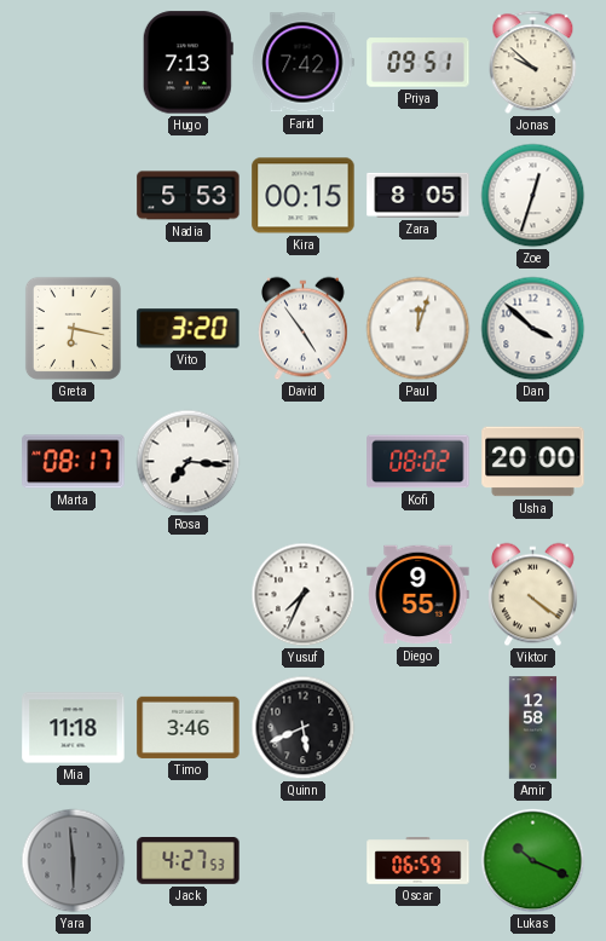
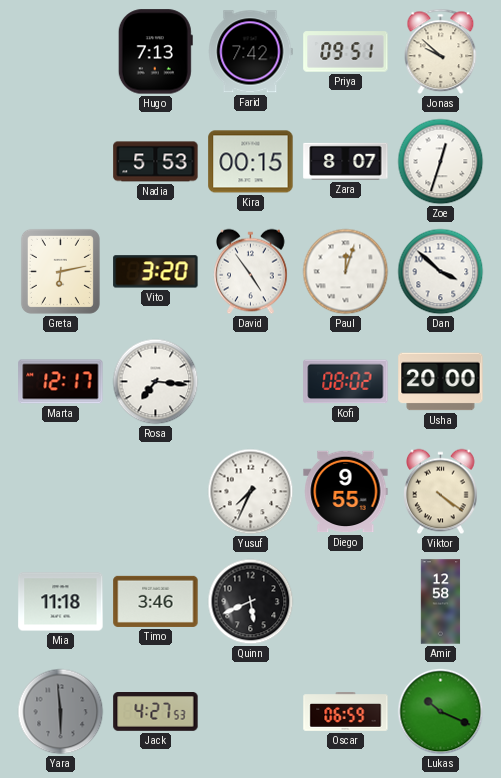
Zara: 8:05 -> 8:07 (346, 161)
Greta: 6:17 -> 6:13 (60, 271)
Marta: 08:17 -> 12:17 (61, 382)
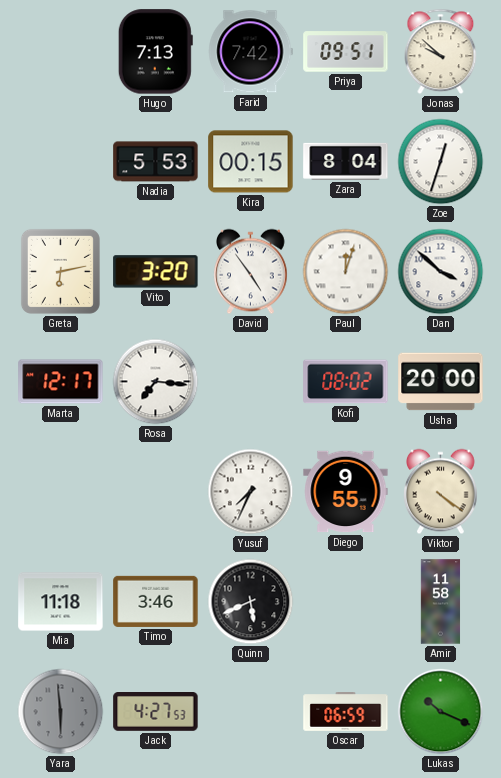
Zara: 8:07 -> 8:04 (346, 161)
Amir: 12:58 -> 11:58 (441, 602)
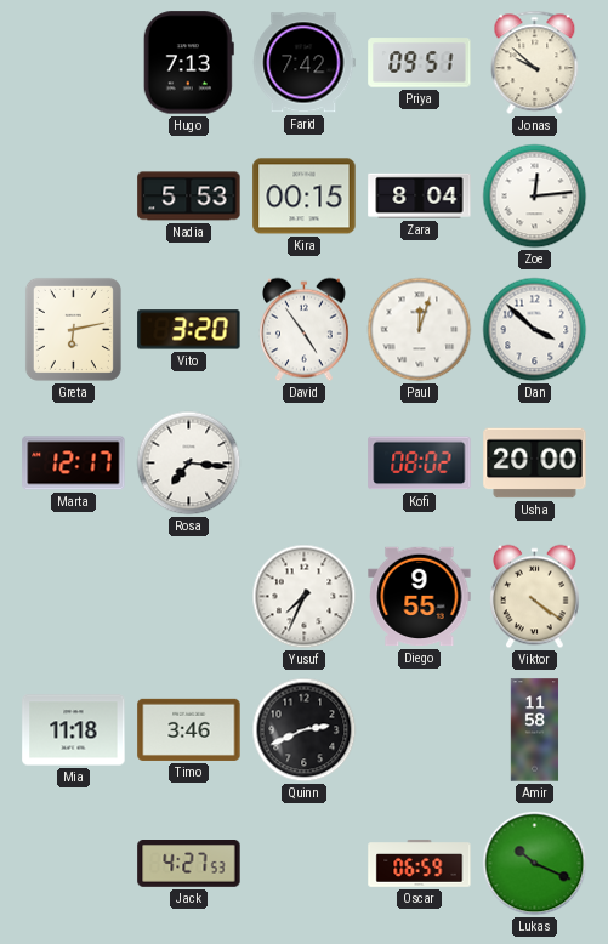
Zoe: 12:33 -> 12:14 (535, 197)
Quinn: 5:41 -> 2:41 (305, 730)
Yara: 5:59 -> none (61, 712)
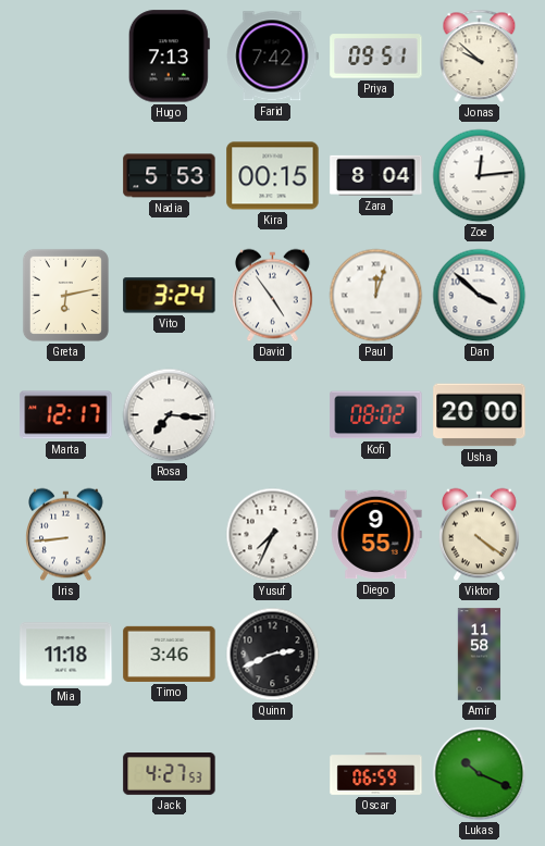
Vito: 3:20 -> 3:24 (170, 296)
Iris: none -> 8:44 (66, 535)
